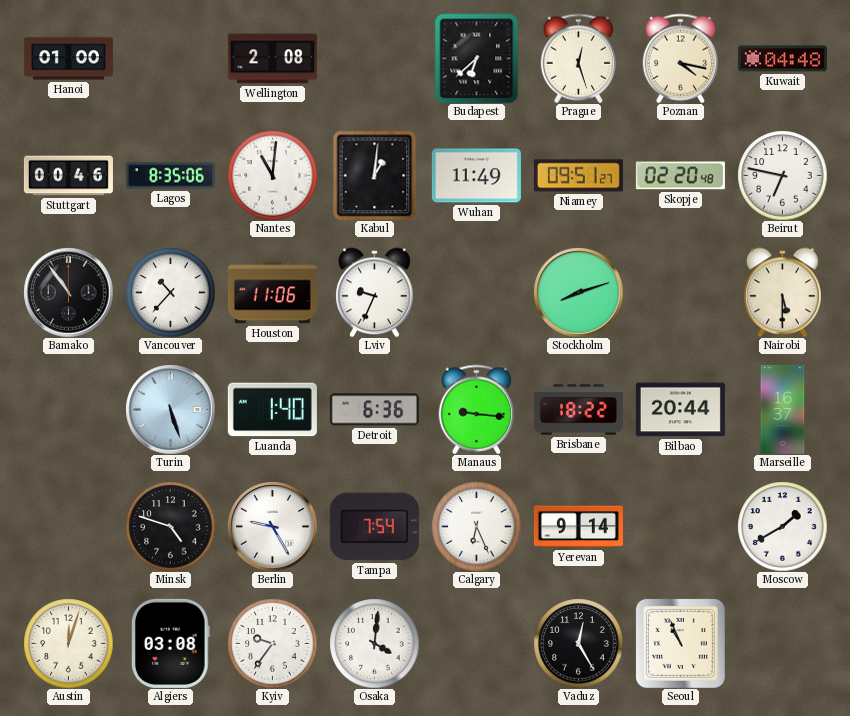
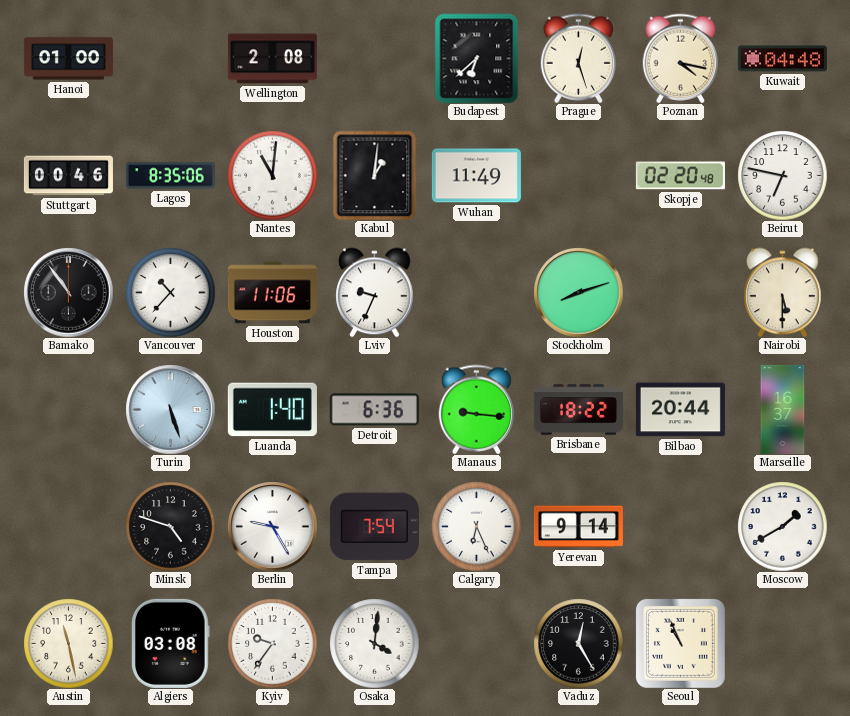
Niamey: 09:51 -> none (578, 176)
Austin: 12:03 -> 11:28 (68, 643)
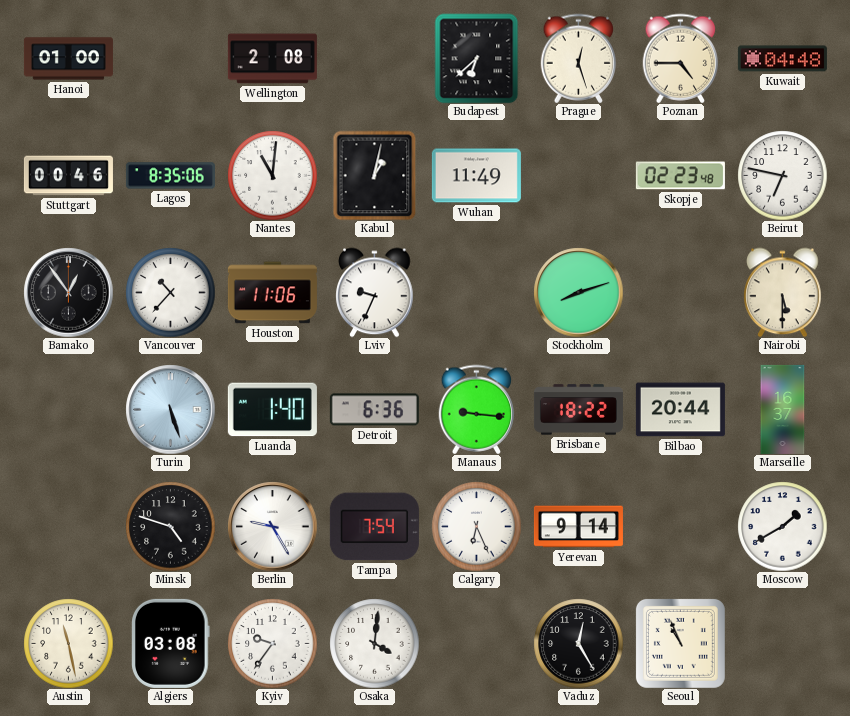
Poznan: 4:17 -> 4:45 (681, 58)
Kabul: 1:01 -> 1:02 (375, 175)
Skopje: 02:20 -> 02:23 (680, 176)
Bamako: 10:54 -> 12:54 (68, 292)
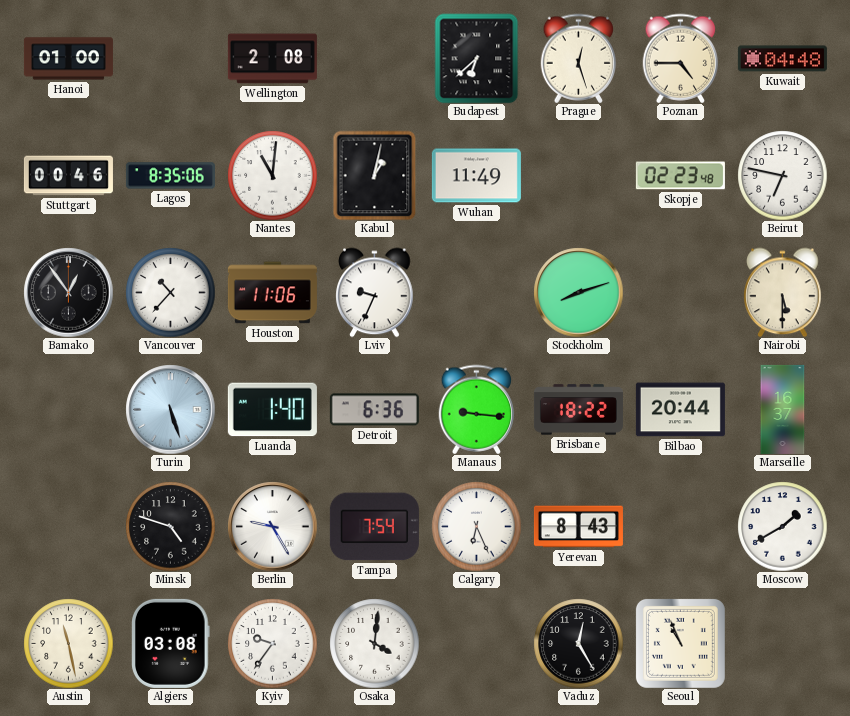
Yerevan: 9:14 -> 8:43 (578, 527)
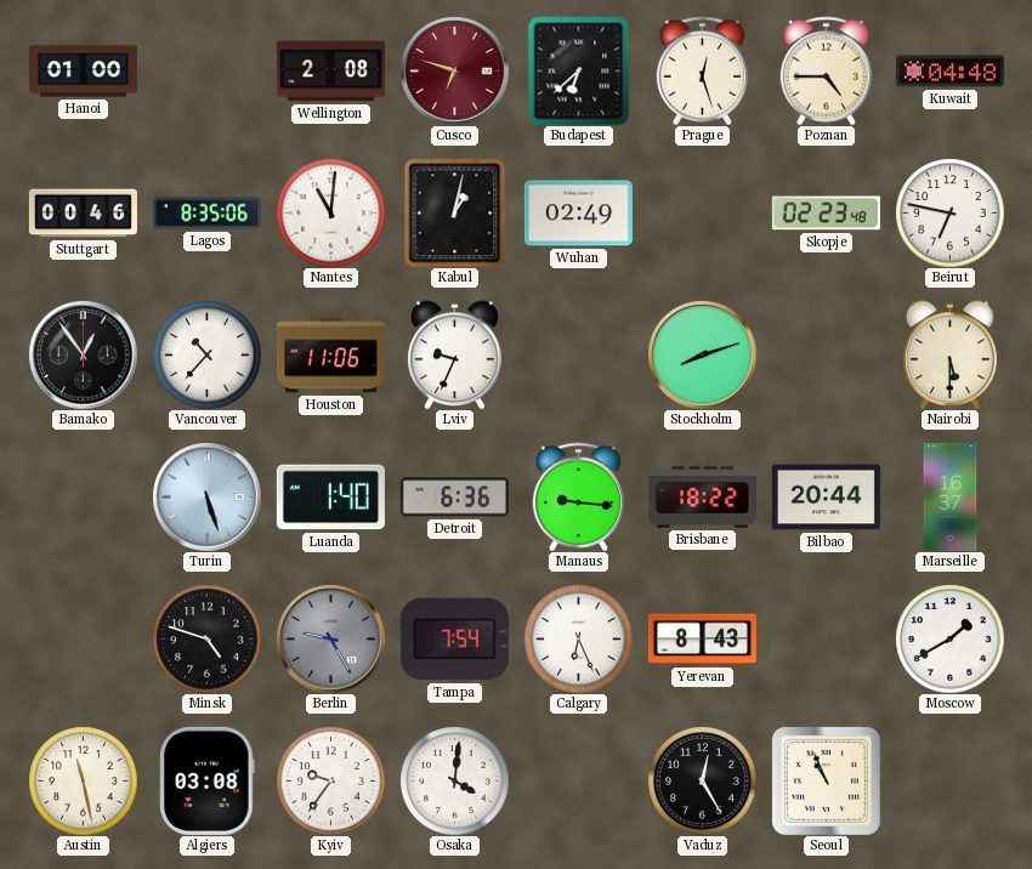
Cusco: none -> 6:48 (454, 70)
Wuhan: 11:49 -> 02:49 (578, 214)
Berlin dial: white -> grey (330, 638)
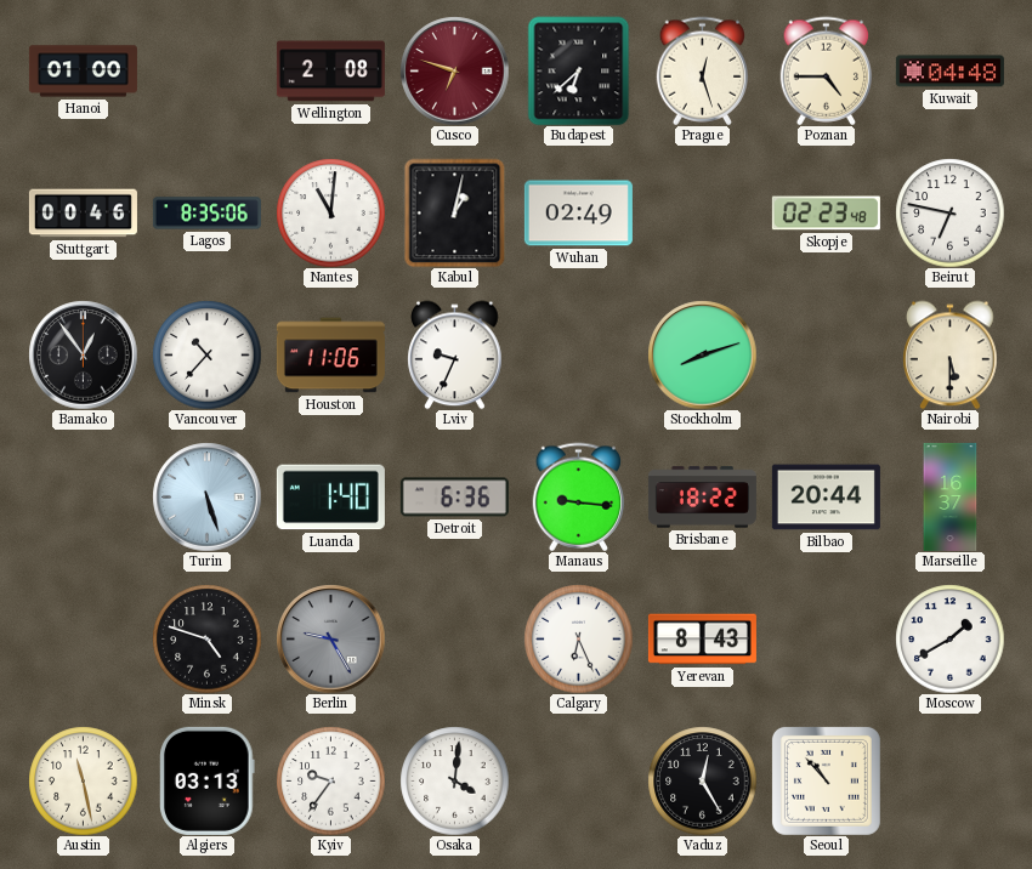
Tampa: 7:54 -> none (454, 640)
Algiers: 03:08 -> 03:13 (208, 780)
Seoul: 10:56 -> 10:53 (826, 780)
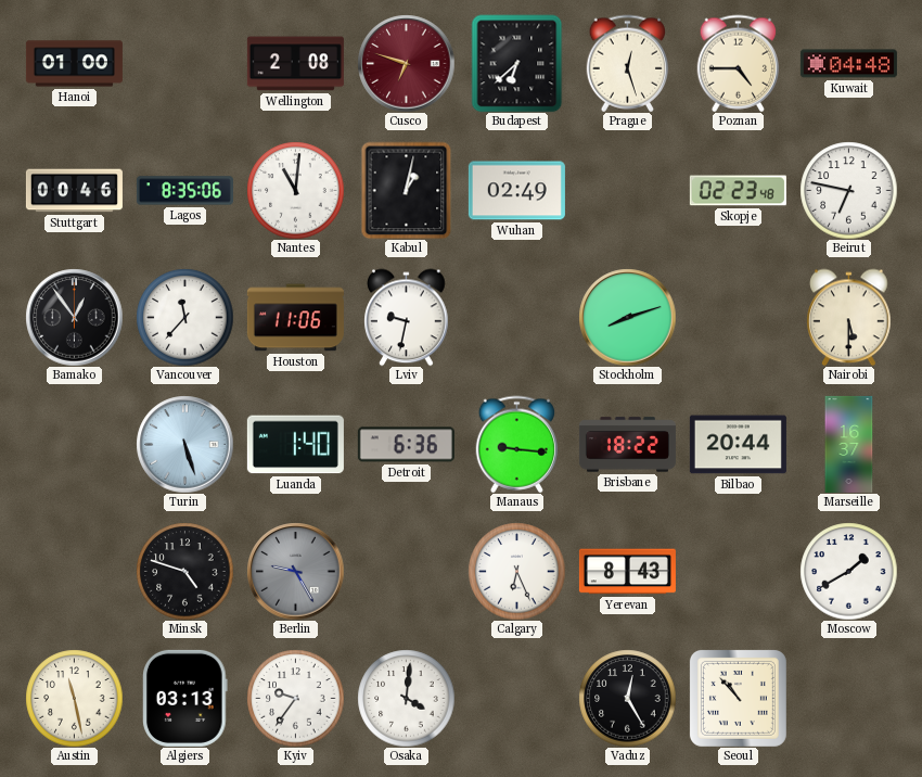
Vancouver: 10:37 -> 11:37 (184, 317)
Lviv: 9:34 -> 9:32 (407, 317)
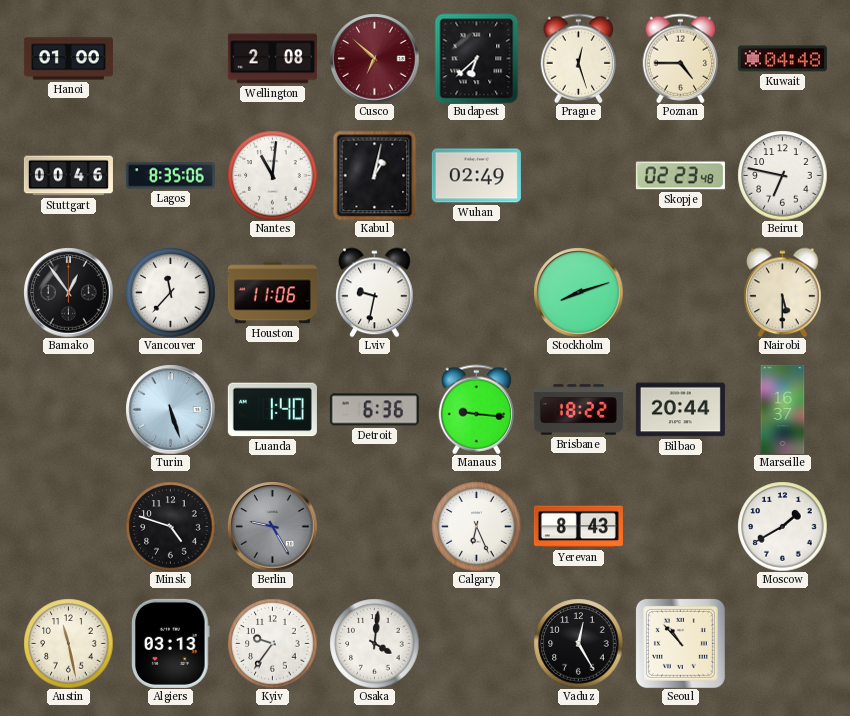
Cusco: 6:48 -> 6:52 (374, 58)
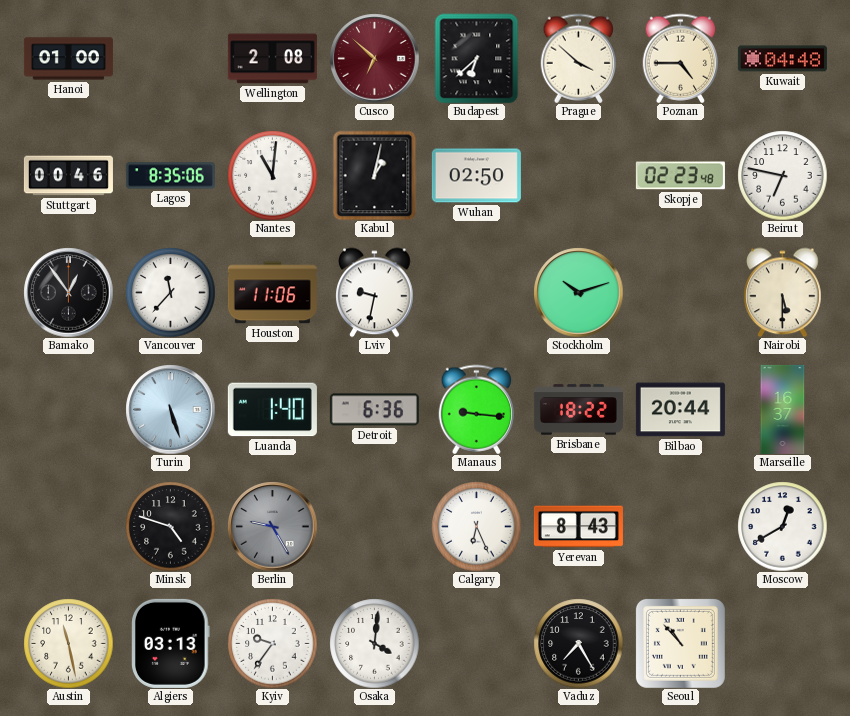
Prague: 12:27 -> 3:52 (579, 58)
Wuhan: 02:49 -> 02:50 (476, 176)
Stockholm: 8:12 -> 10:12 (578, 292)
Moscow: 1:40 -> 12:40 (782, 526)
Vaduz: 12:25 -> 7:25 (578, 643)
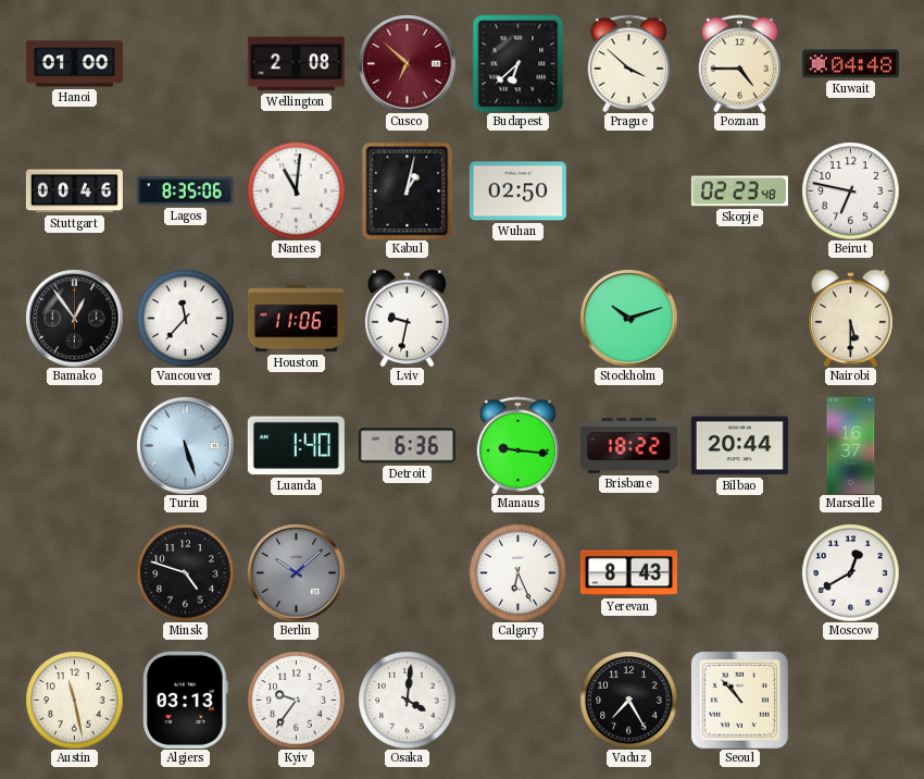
Berlin: 9:25 -> 10:08 (296, 572)
